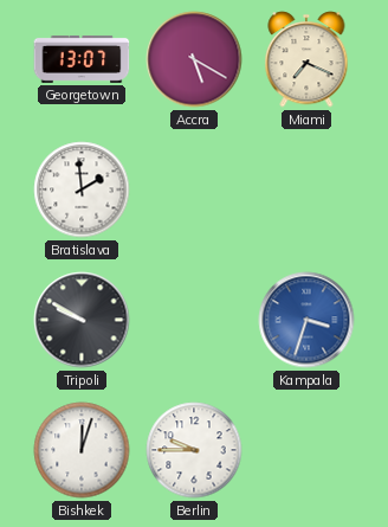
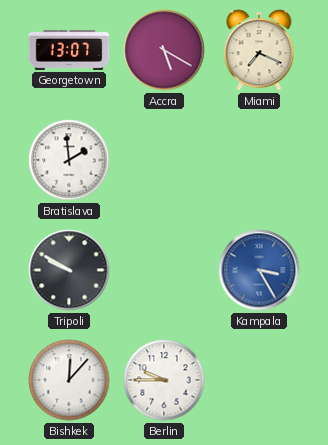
Kampala: 3:33 -> 3:25 (259, 270)
Bishkek: 12:03 -> 12:07 (69, 380)
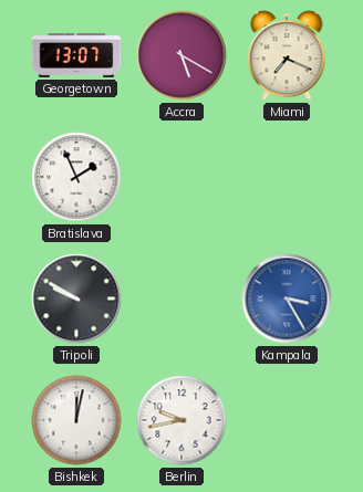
Bratislava: 1:59 -> 1:56 (76, 177)
Bishkek: 12:07 -> 12:02 (76, 420)
Berlin: 9:45 -> 9:43 (181, 420)
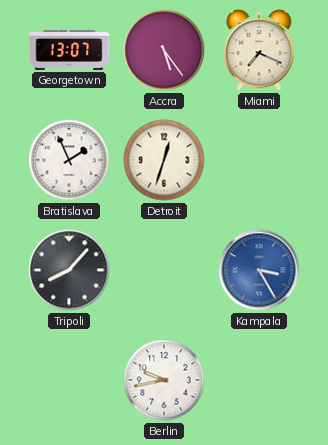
Accra: 5:20 -> 5:24 (164, 50)
Detroit: none -> 12:33 (164, 160)
Tripoli: 9:50 -> 8:07 (69, 270)
Bishkek: 12:02 -> none (76, 420)
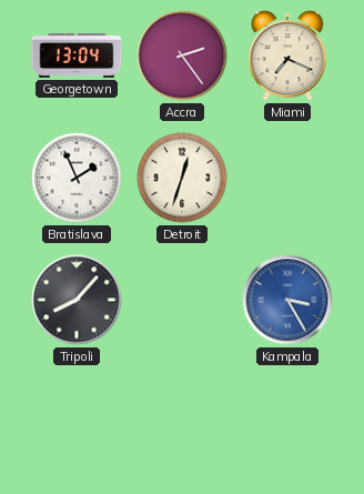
Georgetown: 13:07 -> 13:04 (77, 56)
Accra: 5:24 -> 2:24 (182, 56)
Berlin: 9:43 -> none (164, 380)
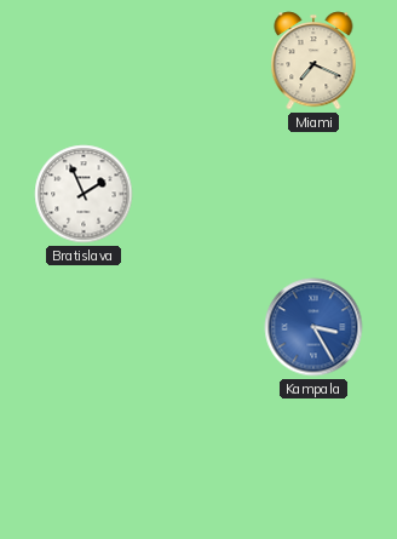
Georgetown: 13:04 -> none (77, 56)
Accra: 2:24 -> none (182, 56)
Detroit: 12:33 -> none (182, 178)
Tripoli: 8:07 -> none (77, 300)
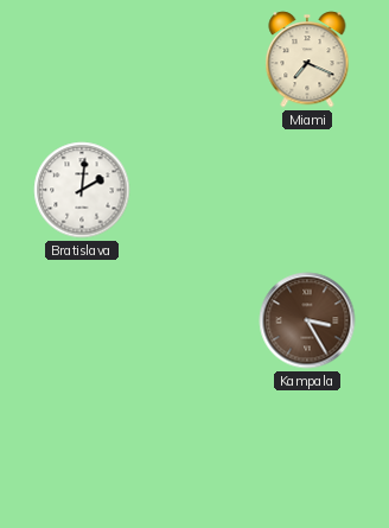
Bratislava: 1:56 -> 2:01 (82, 190)
Kampala dial: blue -> brown (307, 320)
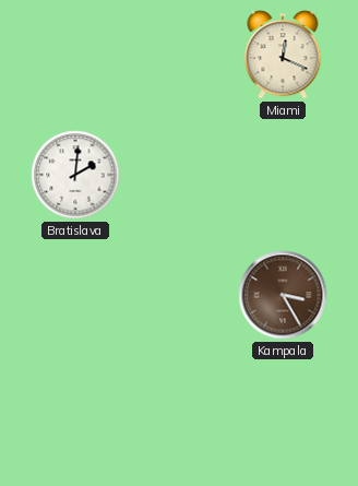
Miami: 7:19 -> 12:19 (283, 55)
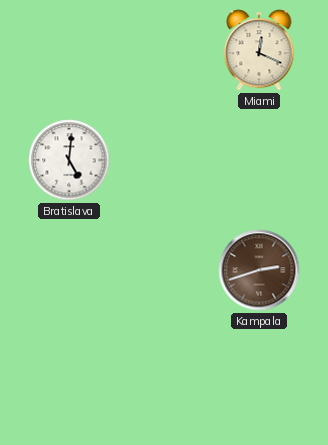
Bratislava: 2:01 -> 5:01 (69, 160)
Kampala: 3:25 -> 2:42 (259, 270)
